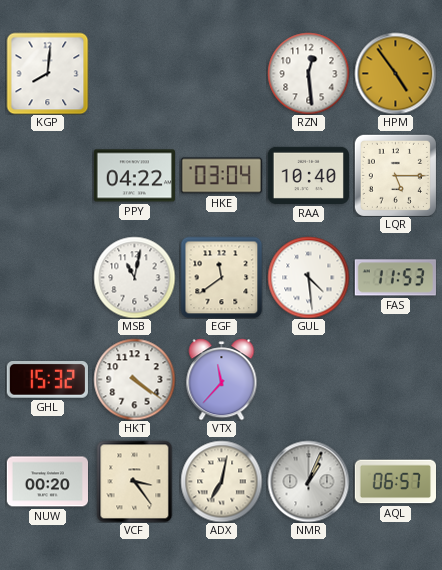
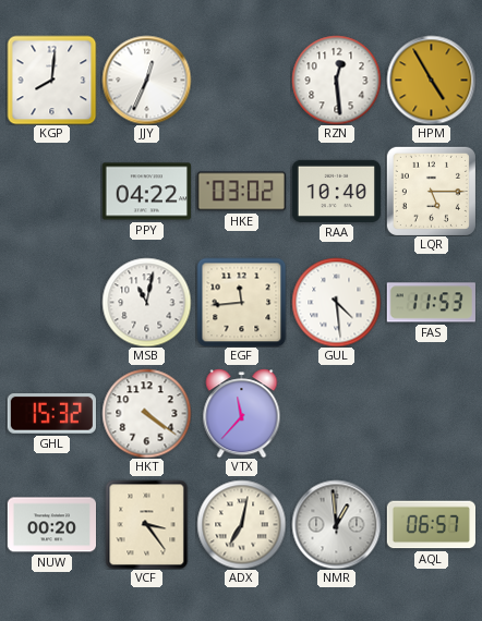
JJY: none -> 12:34 (146, 80)
HPM: 4:54 -> 4:55 (431, 80)
HKE: 03:04 -> 03:02 (241, 192)
EGF: 11:39 -> 11:44 (241, 302)
NMR: 1:04 -> 12:59 (336, 524)
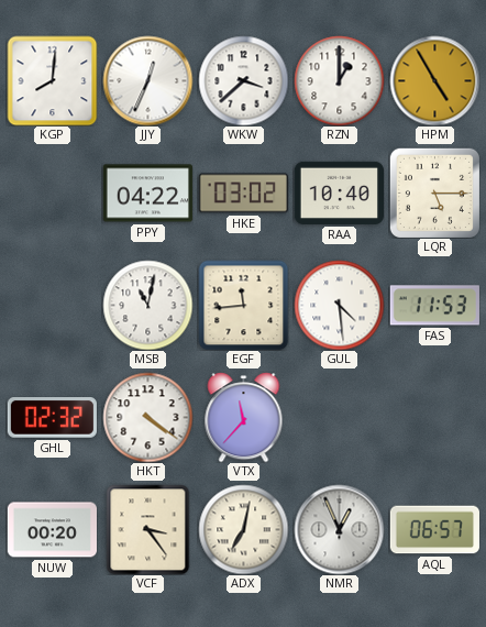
WKW: none -> 3:38 (243, 80)
RZN: 12:29 -> 1:00 (339, 80)
GHL: 15:32 -> 02:32 (52, 418)
NMR: 12:59 -> 12:56 (339, 529)
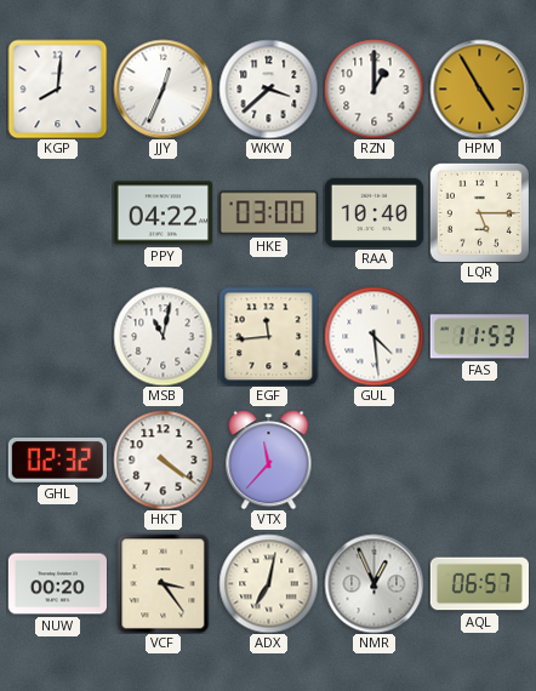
HKE: 03:02 -> 03:00 (268, 213)
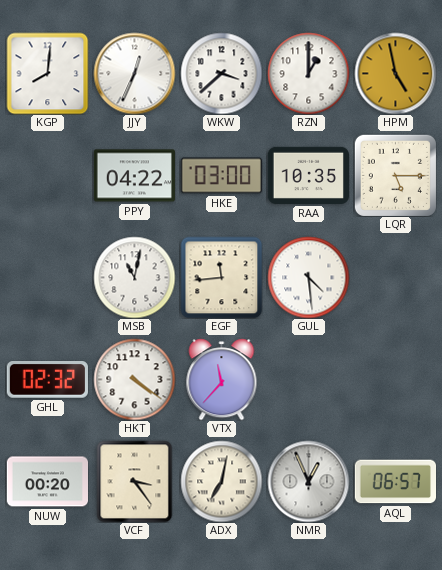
HPM: 4:55 -> 4:58 (395, 73)
RAA: 10:40 -> 10:35 (308, 175)
FAS: 11:53 -> none (479, 337)
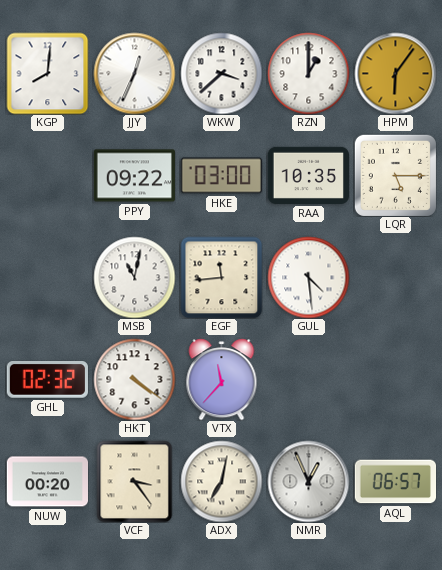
HPM: 4:58 -> 6:06 (395, 73)
PPY: 04:22 -> 09:22 (134, 176)
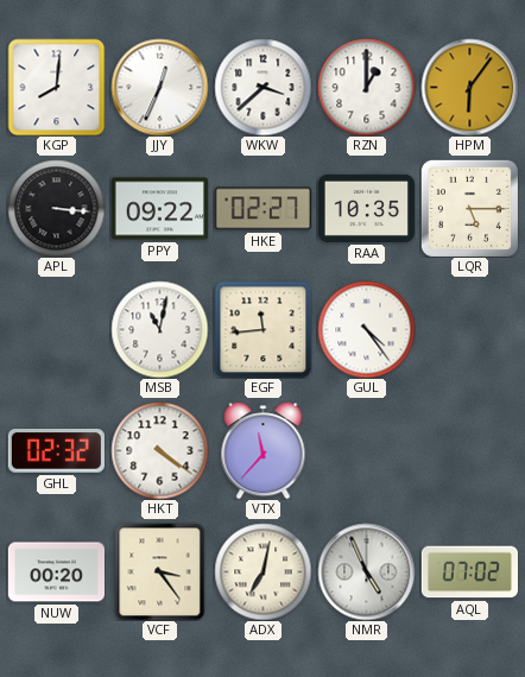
APL: none -> 3:16 (56, 208)
HKE: 03:00 -> 02:27 (262, 209)
GUL: 4:29 -> 4:24 (366, 329)
NMR: 12:56 -> 4:56 (366, 571)
AQL: 06:57 -> 07:02 (469, 572)
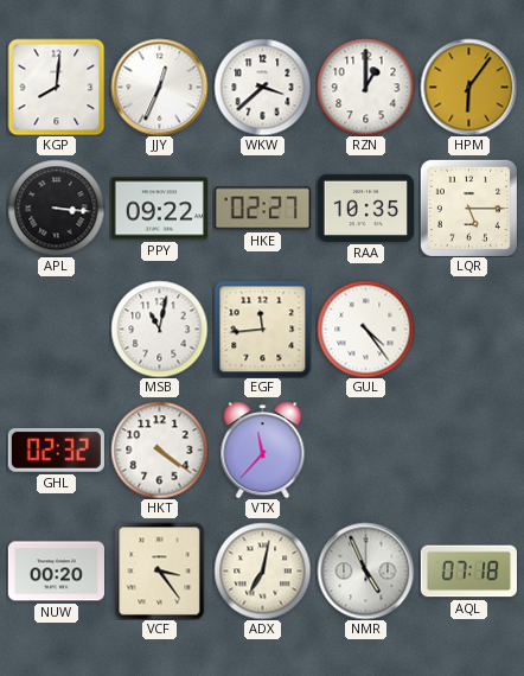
AQL: 07:02 -> 07:18 (468, 572)
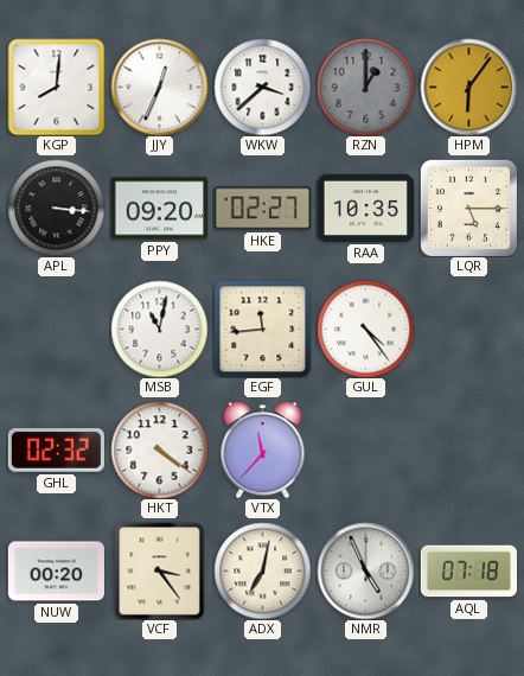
RZN dial: white -> grey (365, 87)
PPY: 09:22 -> 09:20 (159, 209)
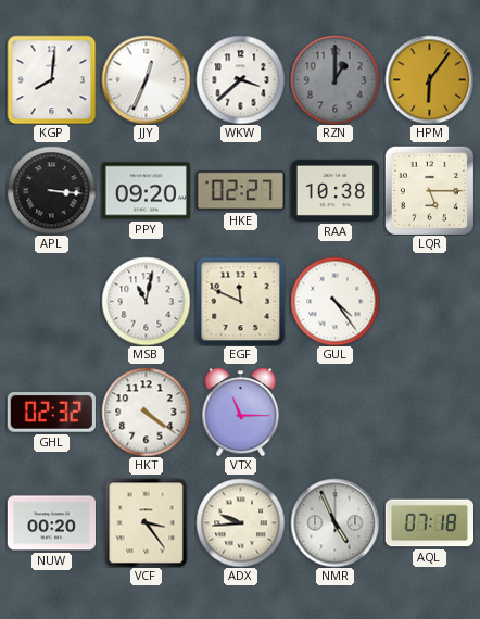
RAA: 10:35 -> 10:38 (334, 190)
EGF: 11:44 -> 11:49 (240, 301)
VTX: 11:37 -> 11:15 (241, 412)
ADX: 7:02 -> 9:44 (240, 522)
